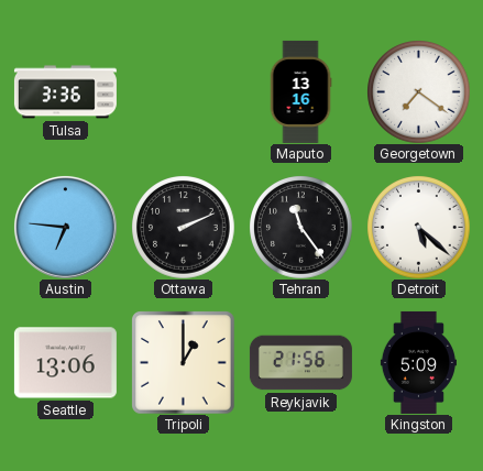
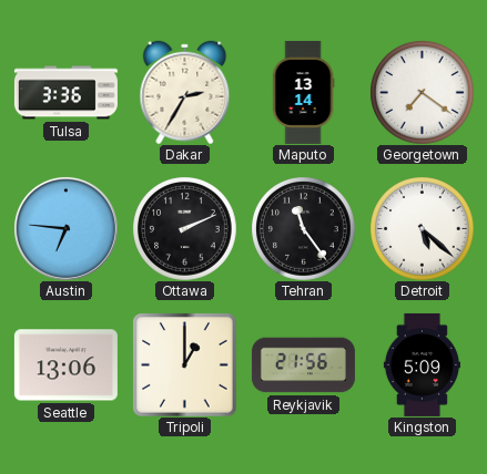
Dakar: none -> 2:35 (185, 92)
Maputo: 13:16 -> 13:14 (303, 92)
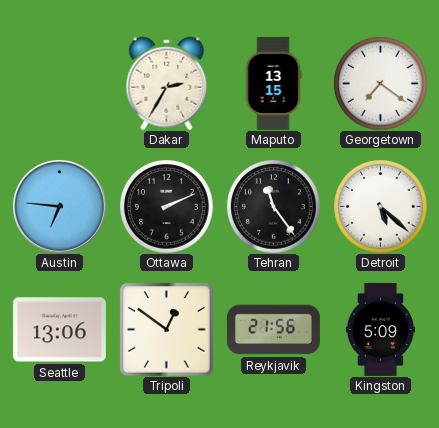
Tulsa: 3:36 -> none (65, 93)
Maputo: 13:14 -> 13:15 (273, 83)
Tripoli: 1:00 -> 12:51 (166, 329)
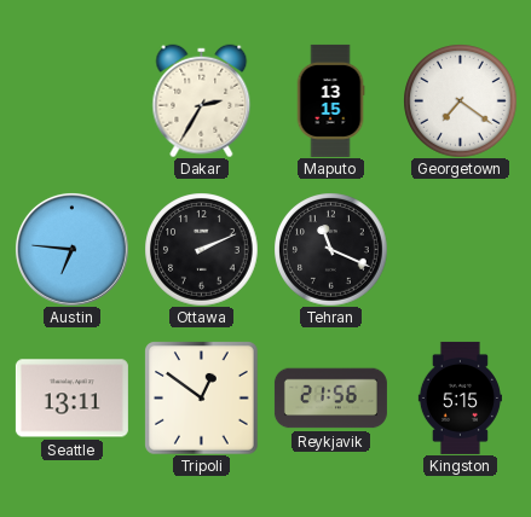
Tehran: 11:24 -> 11:19 (330, 249)
Detroit: 5:22 -> none (380, 206)
Seattle: 13:06 -> 13:11 (71, 399)
Kingston: 5:09 -> 5:15 (460, 397)
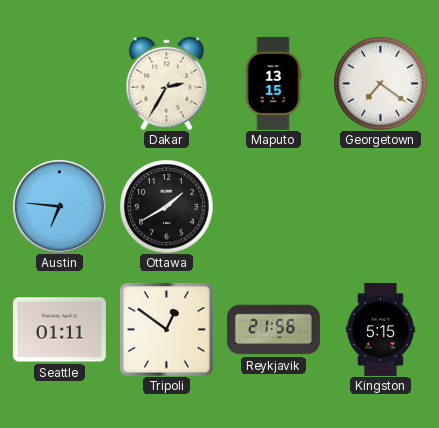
Ottawa: 2:11 -> 1:40 (166, 206)
Tehran: 11:19 -> none (330, 249)
Seattle: 13:11 -> 01:11 (59, 330)
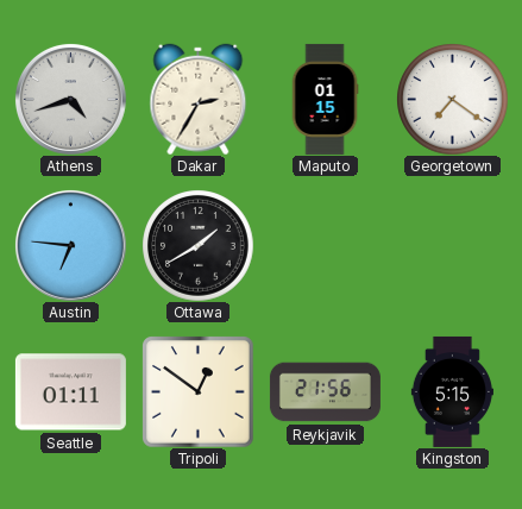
Athens: none -> 4:42 (70, 99)
Maputo: 13:15 -> 01:15 (325, 99)
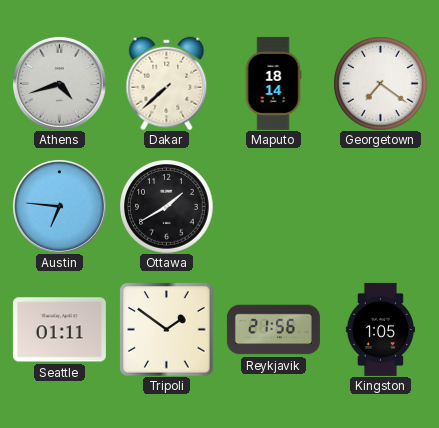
Dakar: 2:35 -> 7:38 (167, 83)
Maputo: 01:15 -> 18:14 (273, 83)
Tripoli: 12:51 -> 1:51 (166, 329)
Kingston: 5:15 -> 1:05 (380, 329)
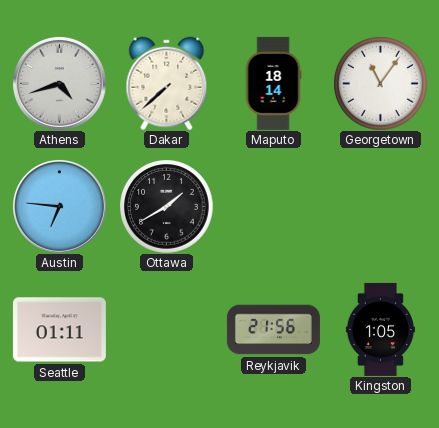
Georgetown: 7:21 -> 11:06 (380, 83)
Tripoli: 1:51 -> none (166, 329)
